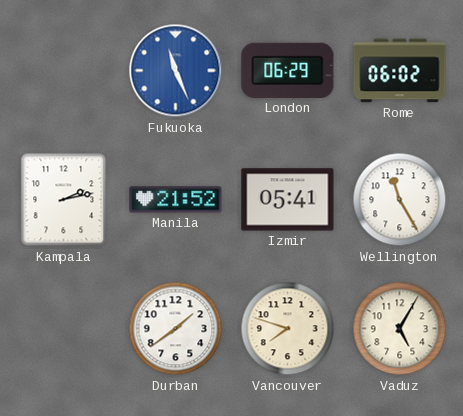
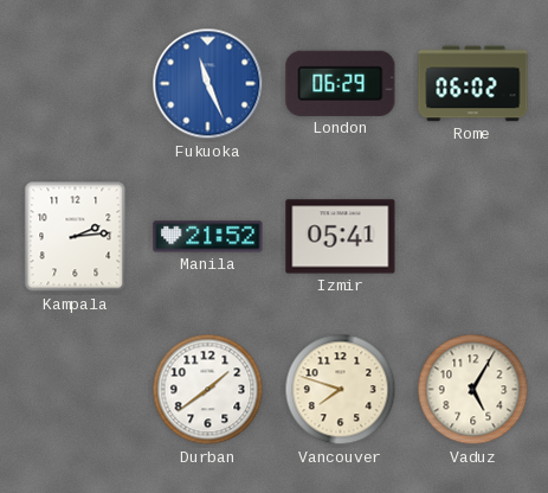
Kampala: 2:13 -> 2:14 (76, 237)
Wellington: 11:25 -> none (400, 200)
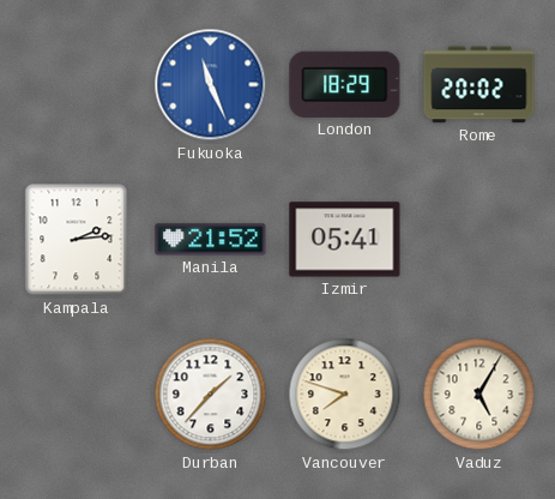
London: 06:29 -> 18:29 (345, 84)
Rome: 06:02 -> 20:02 (479, 85)
Durban: 1:39 -> 1:37 (211, 395)
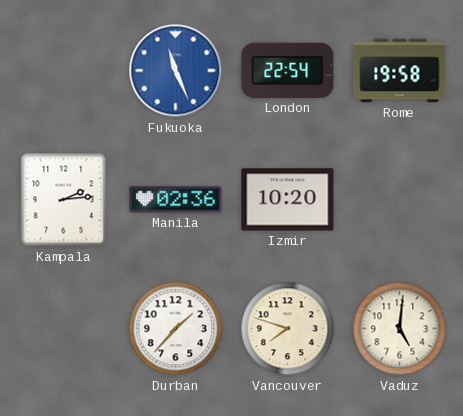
London: 18:29 -> 22:54 (288, 70)
Rome: 20:02 -> 19:58 (400, 71)
Manila: 21:52 -> 02:36 (176, 200)
Izmir: 05:41 -> 10:20 (288, 200)
Vaduz: 5:05 -> 5:01 (400, 329)
